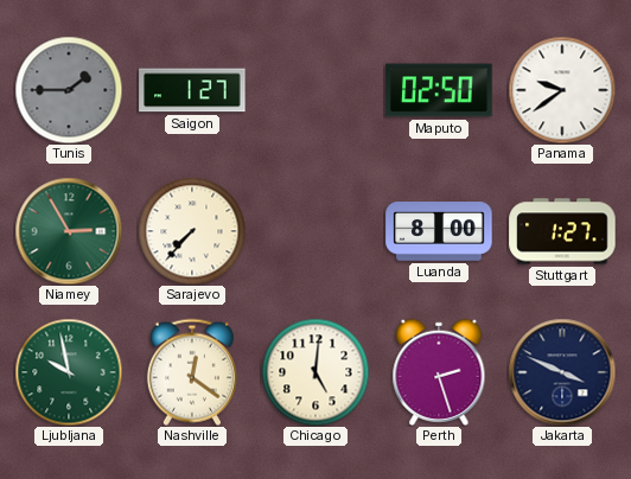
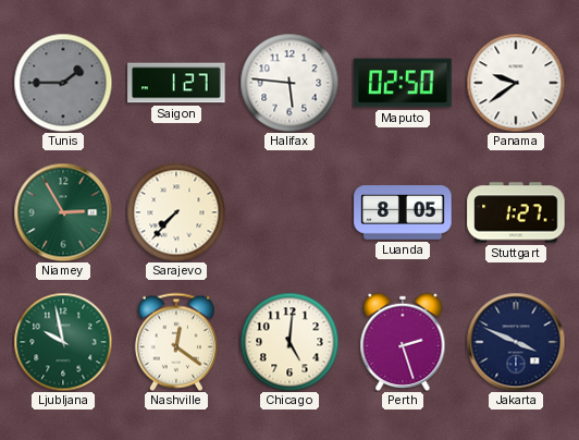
Halifax: none -> 5:46 (289, 83)
Luanda: 8:00 -> 8:05 (403, 212)
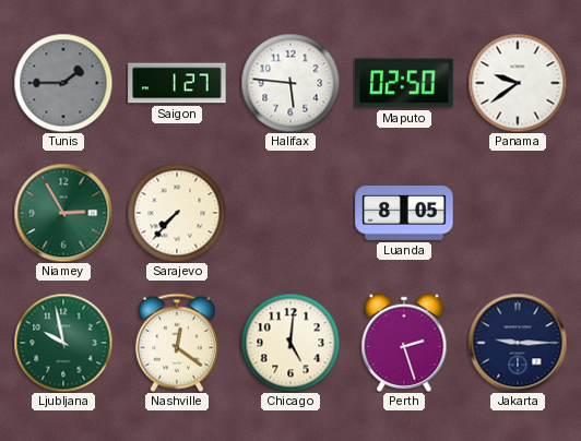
Stuttgart: 1:27 -> none (516, 212)
Jakarta: 3:49 -> 9:15 (518, 343)
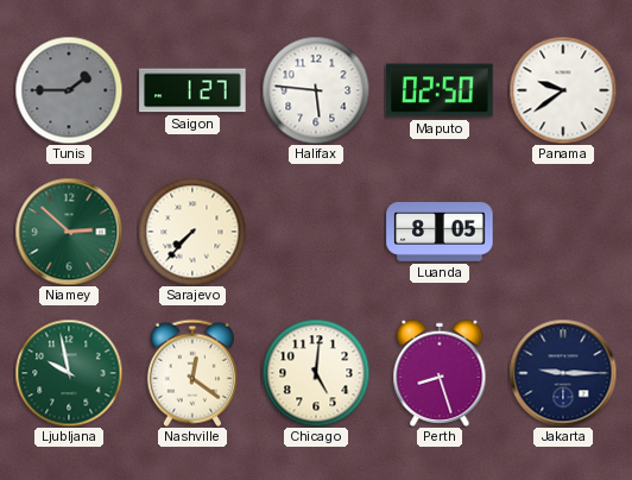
Niamey: 2:55 -> 2:52 (69, 232)
Perth: 2:27 -> 8:27 (440, 373)
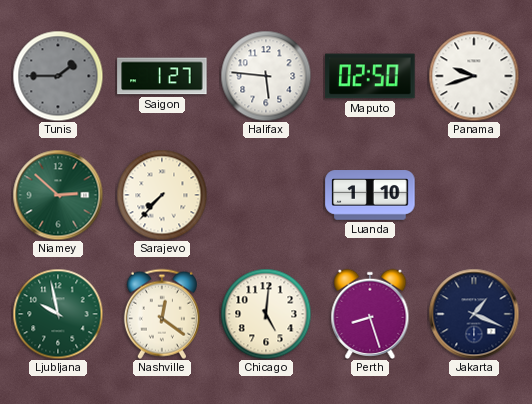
Panama: 9:39 -> 9:42 (474, 76)
Luanda: 8:05 -> 1:10 (370, 195)
Jakarta: 9:15 -> 1:19 (474, 314)
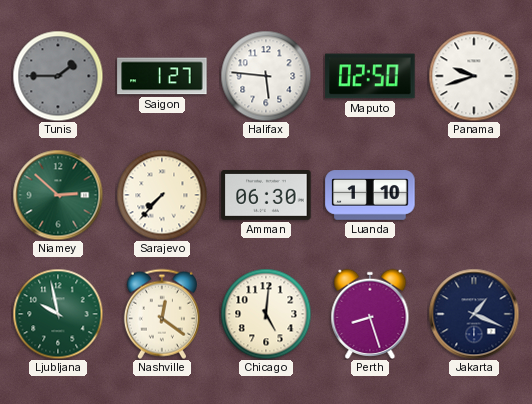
Amman: none -> 06:30 (266, 195)
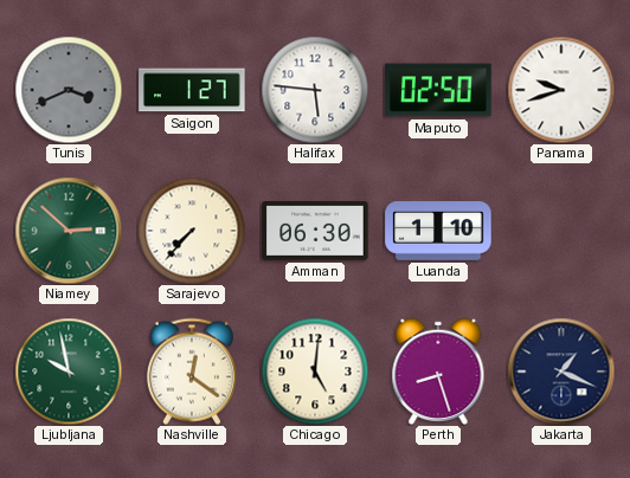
Tunis: 1:45 -> 3:41 (69, 90)
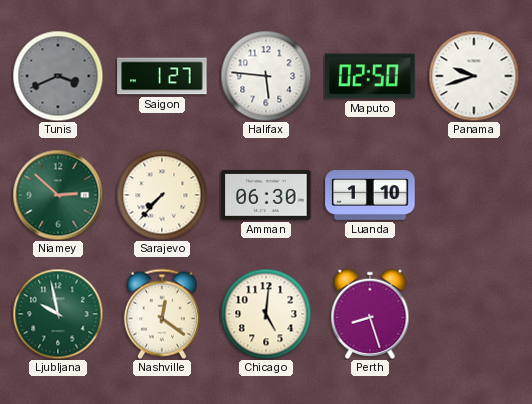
Jakarta: 1:19 -> none (561, 372)
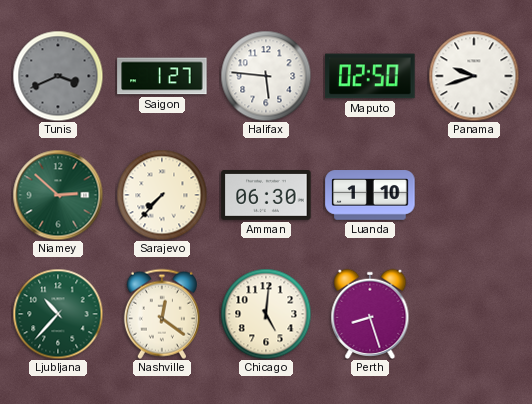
Ljubljana: 9:58 -> 10:37 (58, 314)
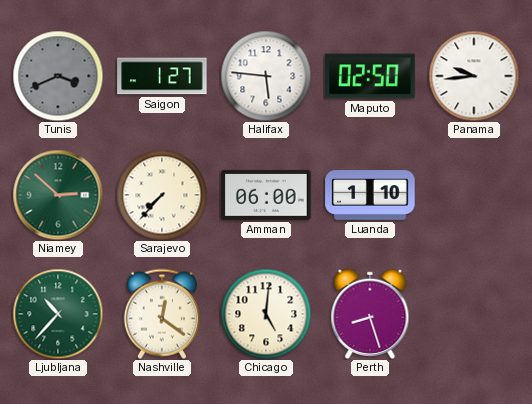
Panama: 9:42 -> 9:44 (474, 76)
Amman: 06:30 -> 06:00 (266, 195)
